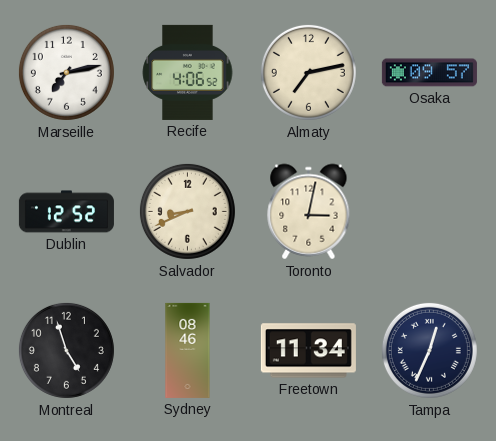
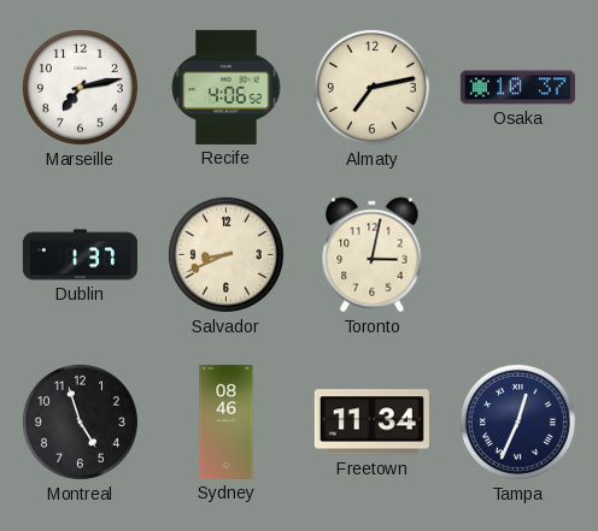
Osaka: 09:57 -> 10:37 (517, 88)
Dublin: 12:52 -> 1:37 (80, 255)
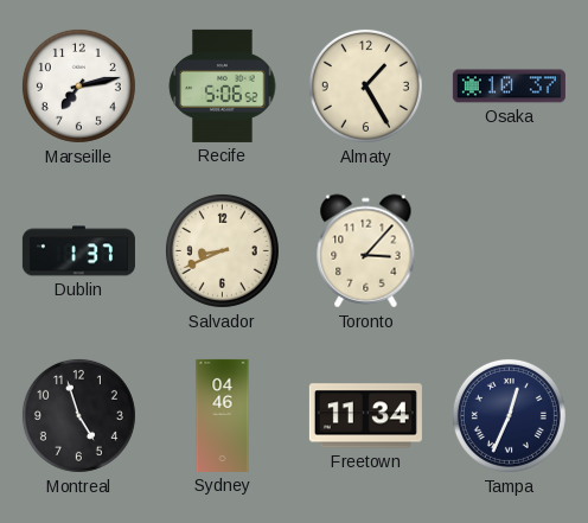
Recife: 4:06 -> 5:06 (223, 85)
Almaty: 7:13 -> 1:25 (365, 85)
Toronto: 3:02 -> 3:07 (366, 251)
Sydney: 08:46 -> 04:46 (223, 415)
